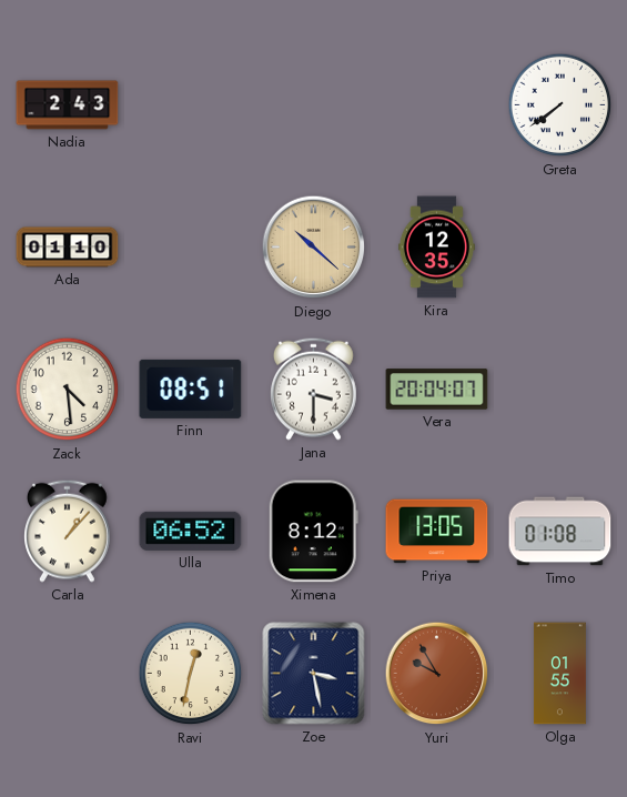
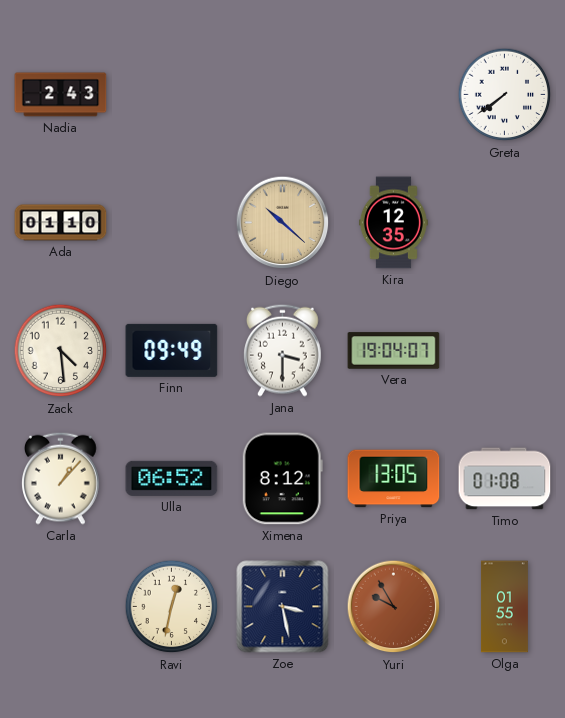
Finn: 08:51 -> 09:49 (172, 350)
Vera: 20:04 -> 19:04 (394, 351)
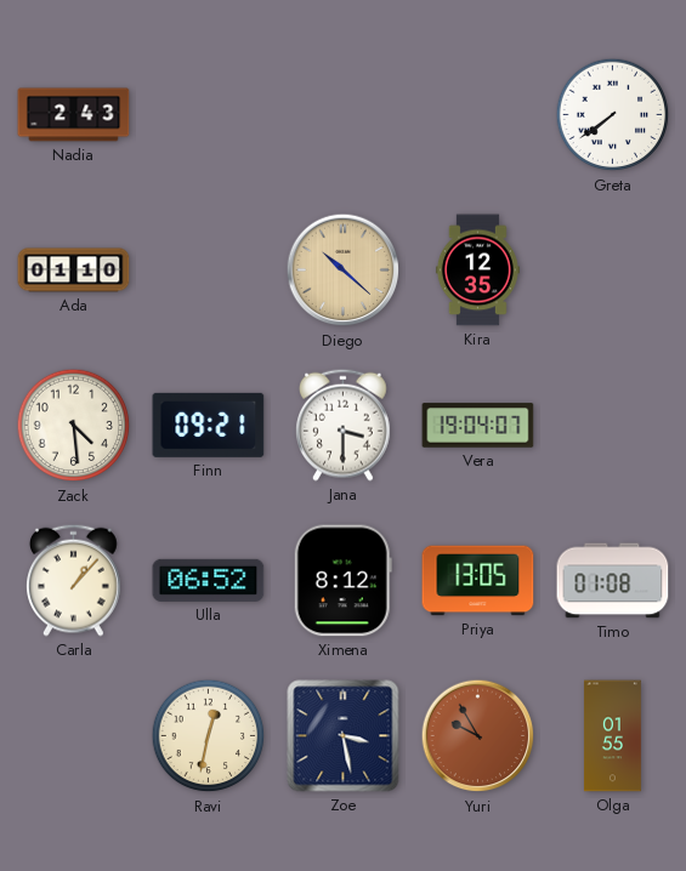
Finn: 09:49 -> 09:21 (209, 425)
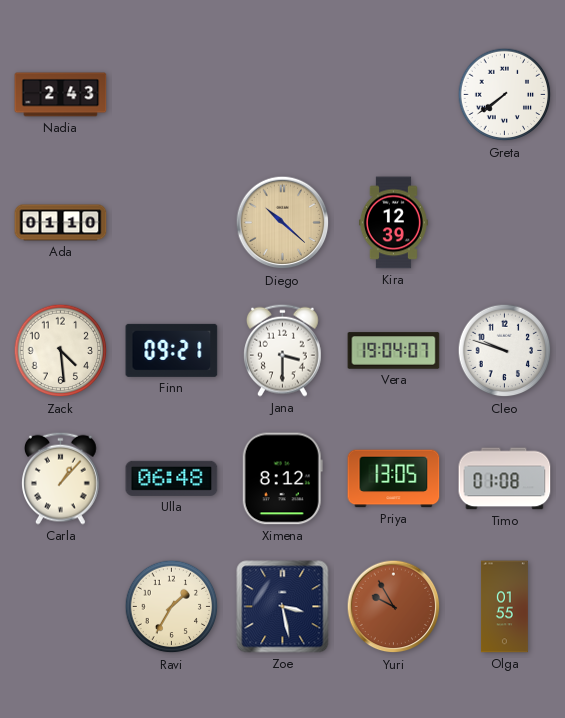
Kira: 12:35 -> 12:39 (393, 223)
Cleo: none -> 9:48 (505, 351)
Ulla: 06:52 -> 06:48 (172, 478)
Ravi: 12:32 -> 1:35 (172, 607)
